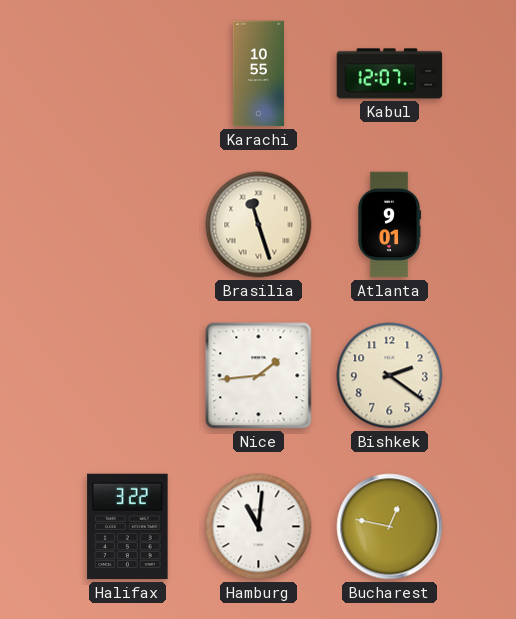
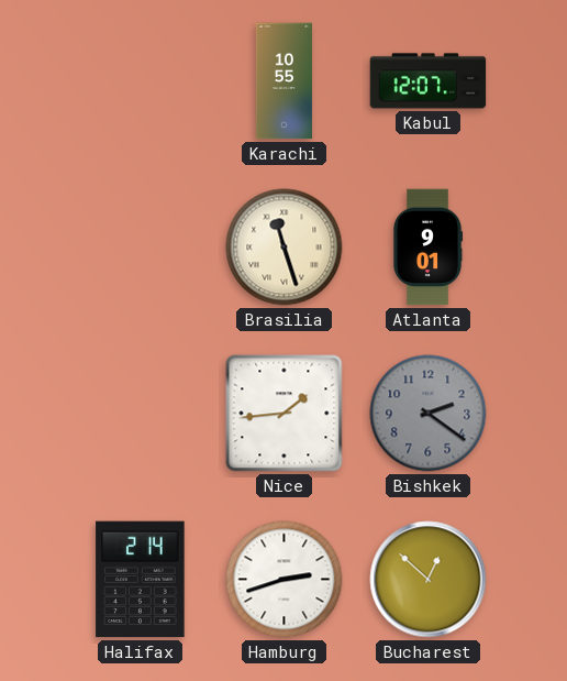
Bishkek dial: cream -> grey (429, 414)
Halifax: 3:22 -> 2:14 (141, 580)
Hamburg: 11:01 -> 2:42 (285, 580)
Bucharest: 12:47 -> 12:52 (429, 580)
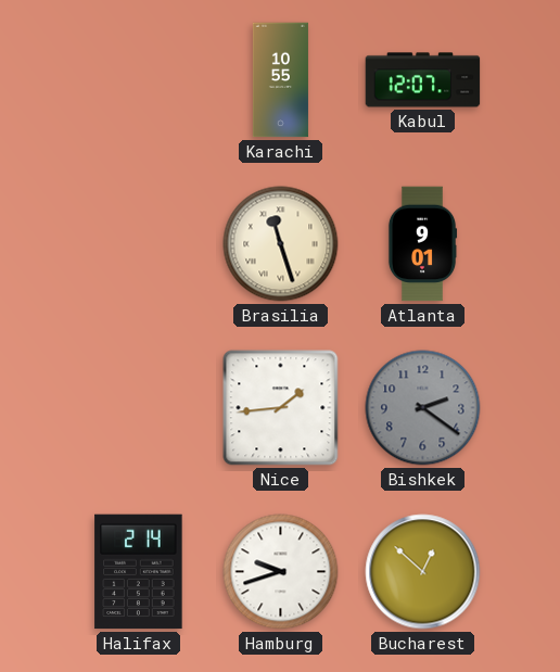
Hamburg: 2:42 -> 9:42 (281, 572)
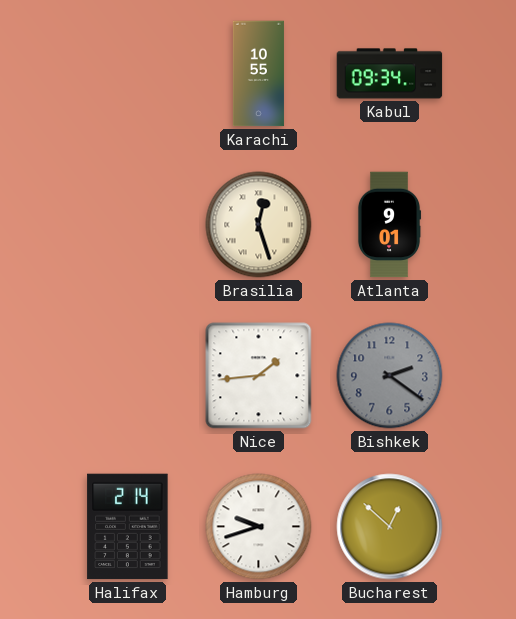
Kabul: 12:07 -> 09:34 (390, 74)
Brasilia: 11:27 -> 12:27 (259, 225)
